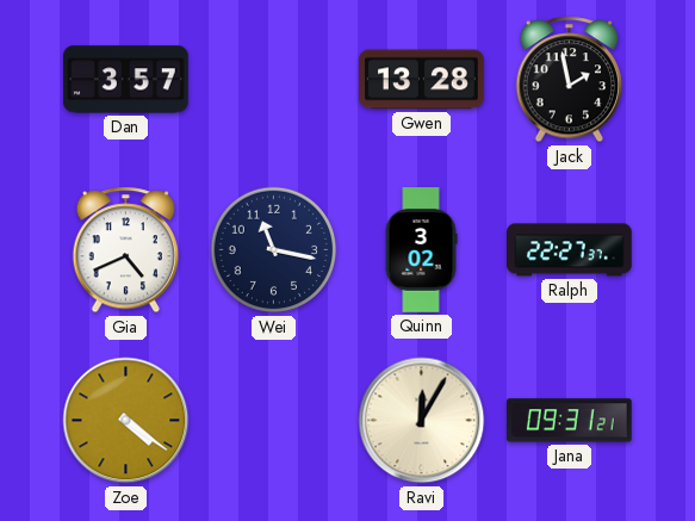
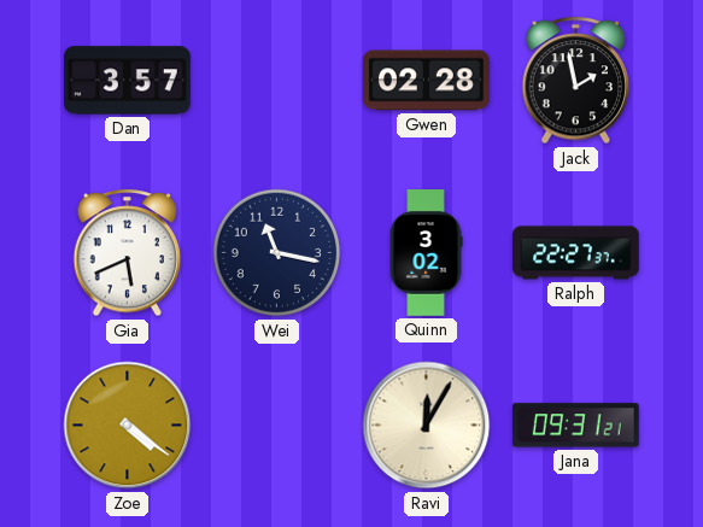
Gwen: 13:28 -> 02:28 (427, 81)
Gia: 4:41 -> 5:41 (128, 253)
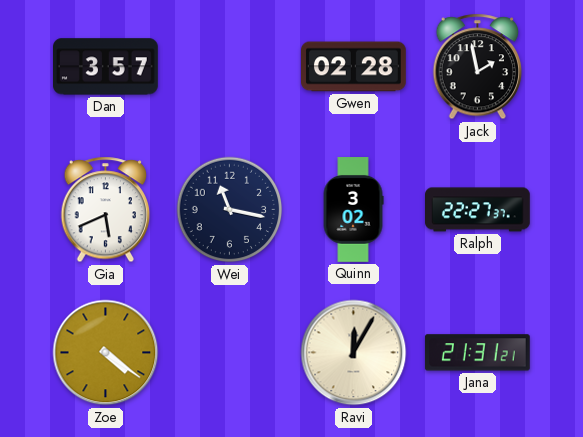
Jana: 09:31 -> 21:31 (477, 353)
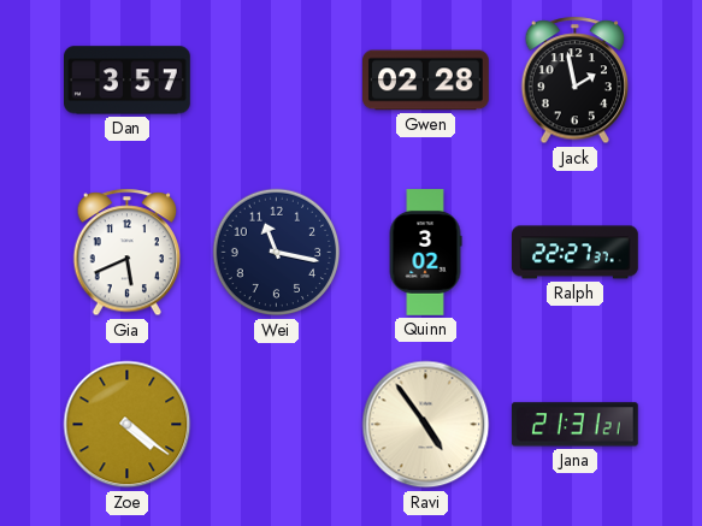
Ravi: 12:05 -> 4:54 (426, 425)
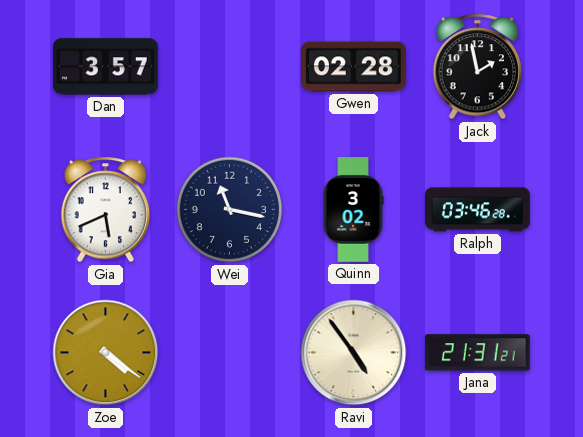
Ralph: 22:27 -> 03:46 (478, 210)
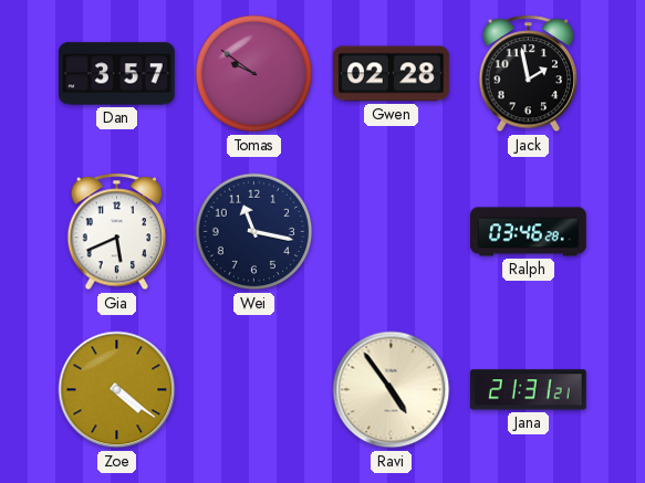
Tomas: none -> 9:51 (254, 74)
Quinn: 3:02 -> none (353, 210)
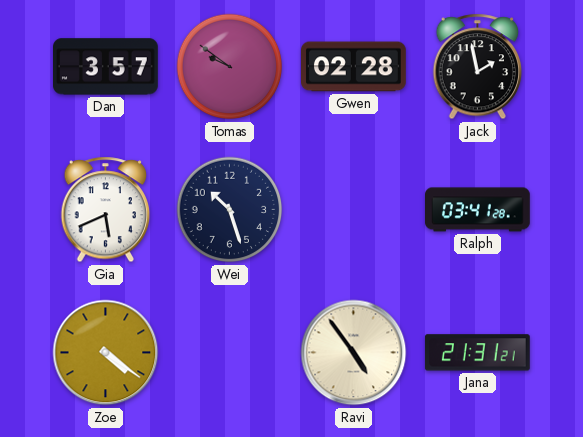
Wei: 11:17 -> 10:27 (230, 210)
Ralph: 03:46 -> 03:41 (478, 210)
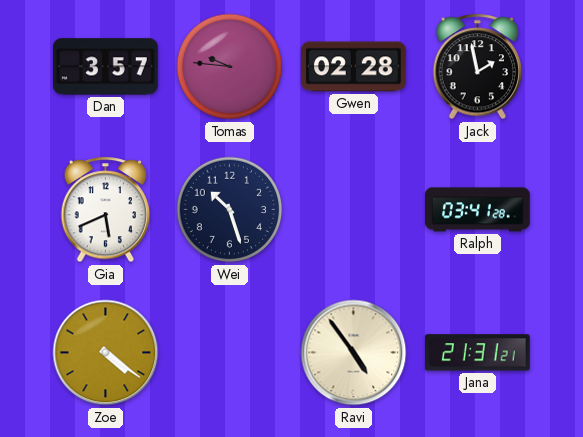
Tomas: 9:51 -> 9:46 (230, 67)
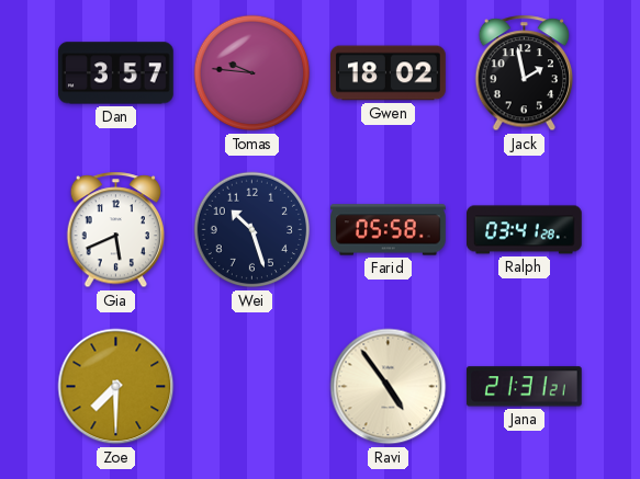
Gwen: 02:28 -> 18:02 (389, 73)
Farid: none -> 05:58 (389, 230)
Zoe: 4:21 -> 7:30 (116, 387)
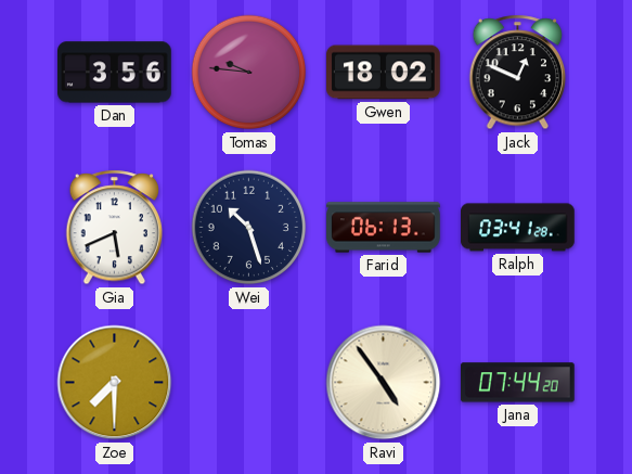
Dan: 3:57 -> 3:56 (115, 73)
Jack: 1:58 -> 12:49 (518, 73)
Farid: 05:58 -> 06:13 (384, 228)
Jana: 21:31 -> 07:44 (517, 383)
